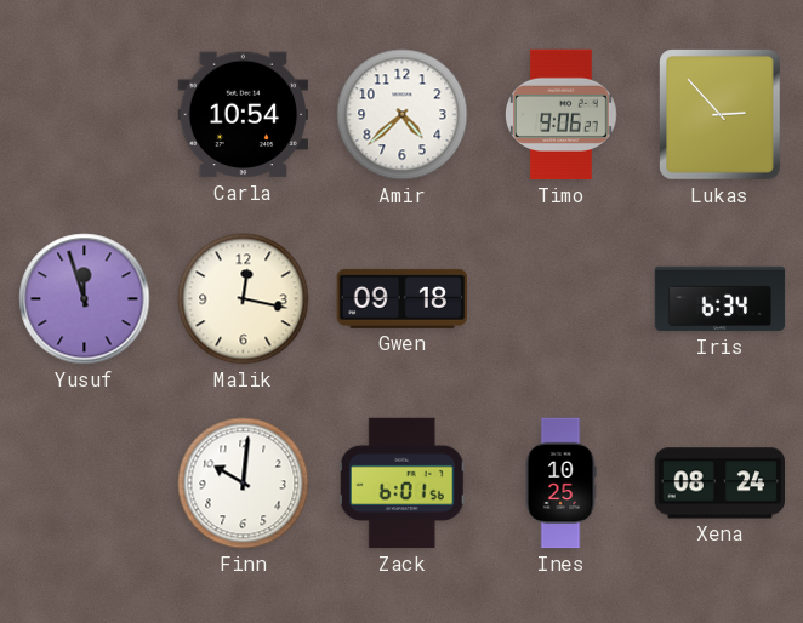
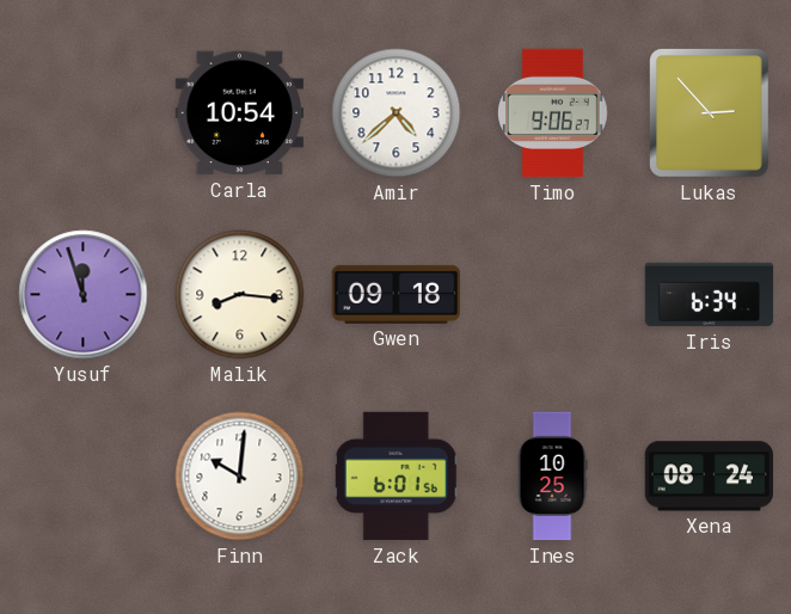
Malik: 12:17 -> 8:16 (240, 295)
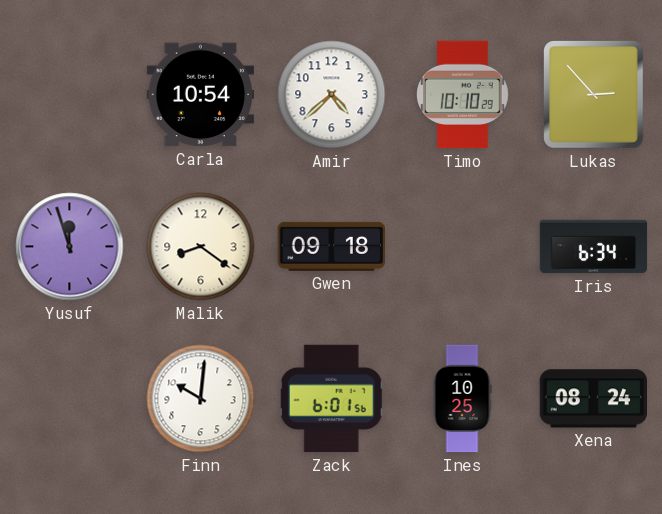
Timo: 9:06 -> 10:10 (463, 95)
Malik: 8:16 -> 8:21 (201, 247)
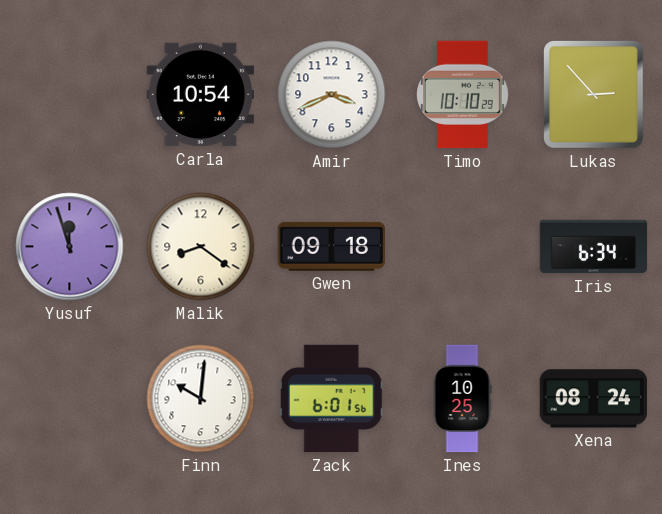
Amir: 4:38 -> 3:41 (332, 95)
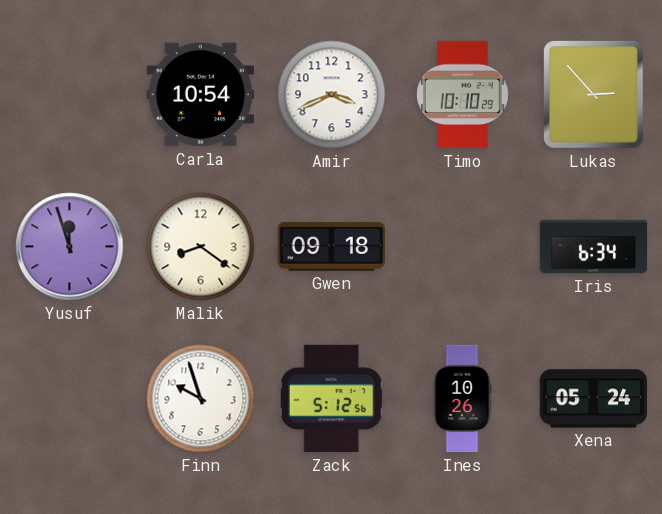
Finn: 10:01 -> 9:57 (201, 399)
Zack: 6:01 -> 5:12 (331, 399)
Ines: 10:25 -> 10:26 (462, 399)
Xena: 08:24 -> 05:24 (593, 399)
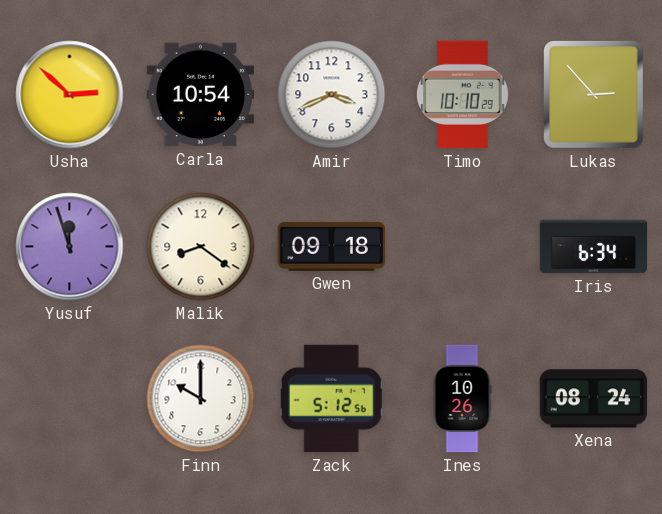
Usha: none -> 2:52 (70, 95)
Finn: 9:57 -> 10:00 (201, 399)
Xena: 05:24 -> 08:24 (593, 399)
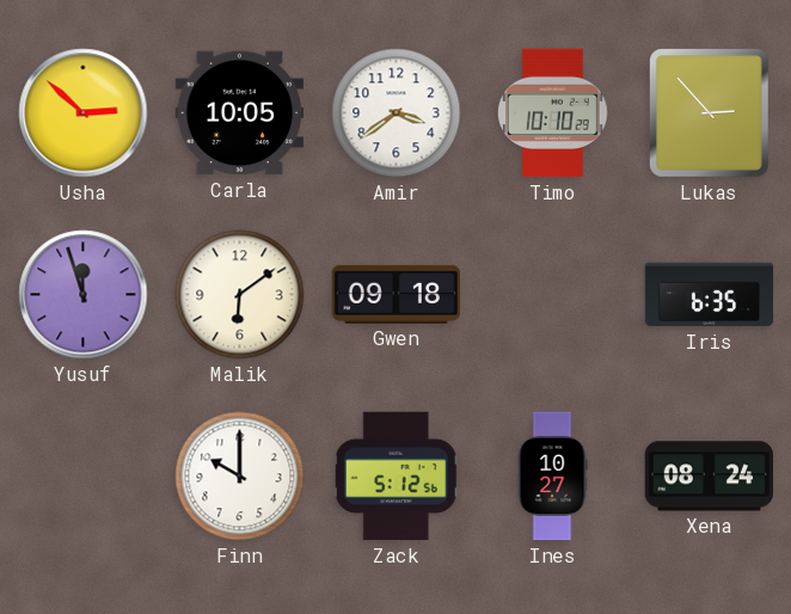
Carla: 10:54 -> 10:05 (240, 113)
Amir: 3:41 -> 3:39 (397, 113)
Malik: 8:21 -> 6:09 (240, 295)
Iris: 6:34 -> 6:35 (710, 295)
Ines: 10:26 -> 10:27 (552, 477)
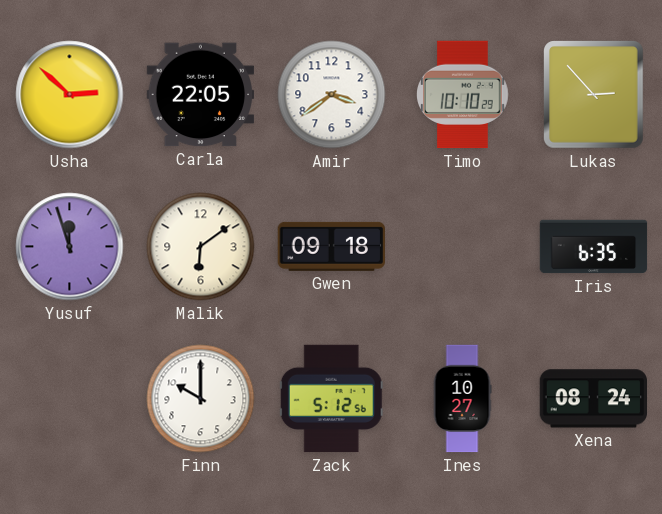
Carla: 10:05 -> 22:05 (201, 95)
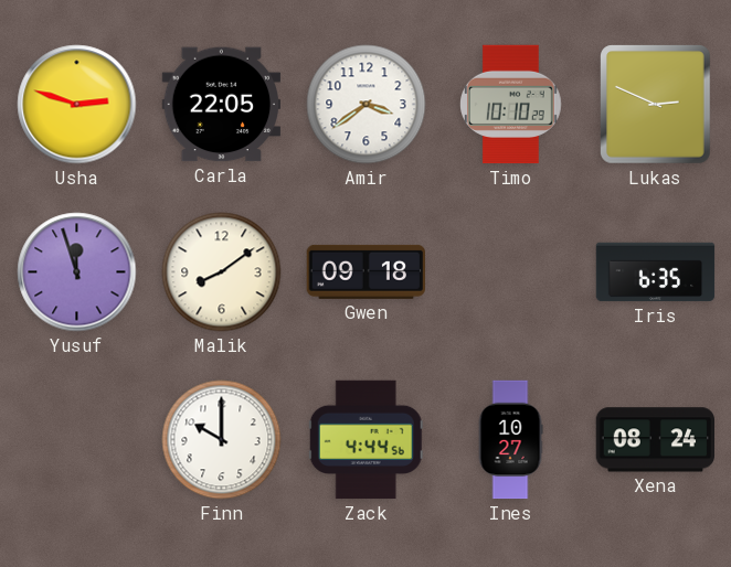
Usha: 2:52 -> 2:48 (77, 105)
Lukas: 2:53 -> 2:49 (656, 105)
Malik: 6:09 -> 8:09 (222, 272)
Zack: 5:12 -> 4:44 (365, 440)
